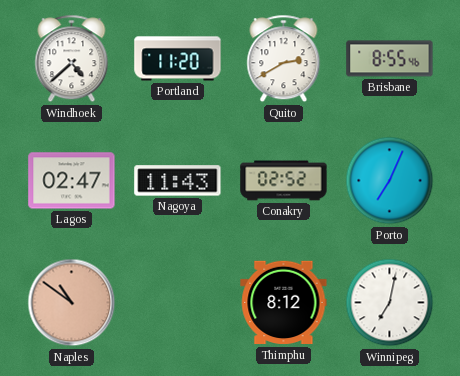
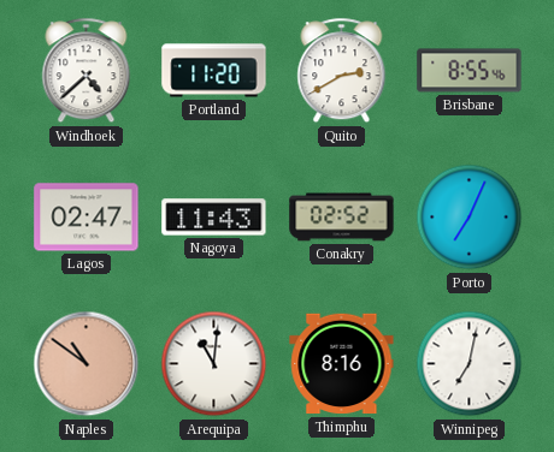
Arequipa: none -> 11:01 (214, 364)
Thimphu: 8:12 -> 8:16 (342, 364)
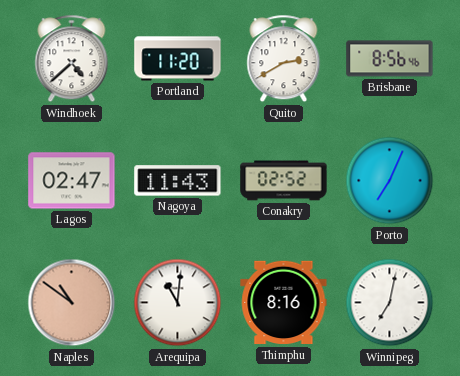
Brisbane: 8:55 -> 8:56 (390, 59)
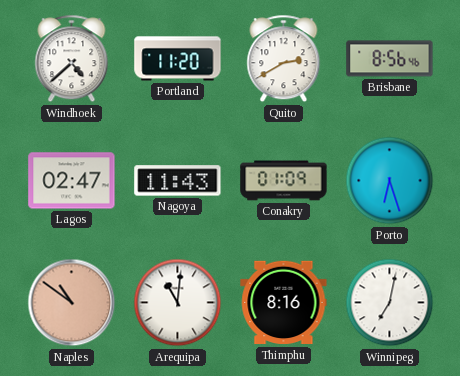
Conakry: 02:52 -> 01:09 (284, 181)
Porto: 7:04 -> 6:27 (390, 181)
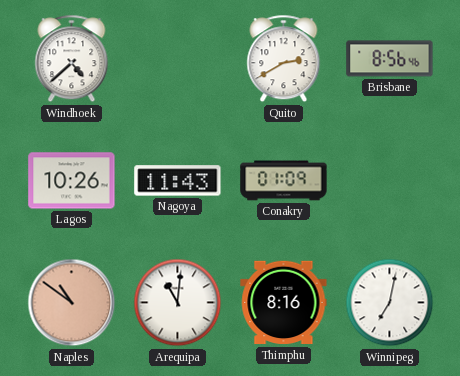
Portland: 11:20 -> none (178, 59)
Lagos: 02:47 -> 10:26 (72, 181)
Porto: 6:27 -> none (390, 181)
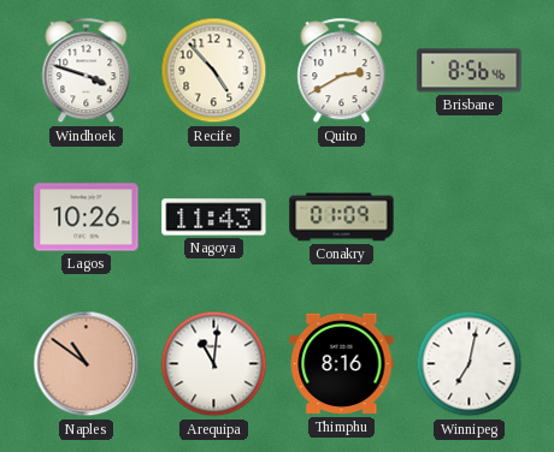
Windhoek: 4:38 -> 3:48 (87, 71)
Recife: none -> 4:53 (214, 71)
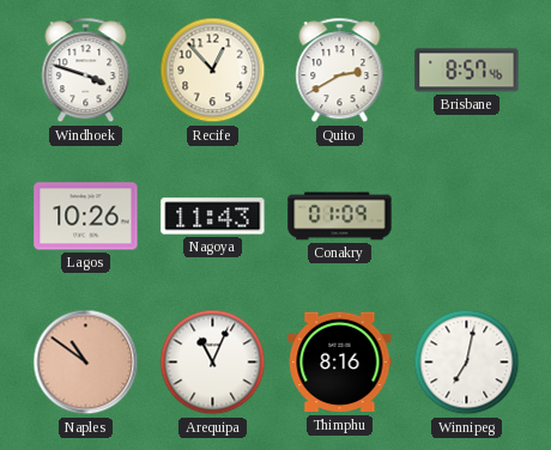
Recife: 4:53 -> 12:53 (213, 71)
Brisbane: 8:56 -> 8:57 (467, 71)
Arequipa: 11:01 -> 11:04 (213, 363)
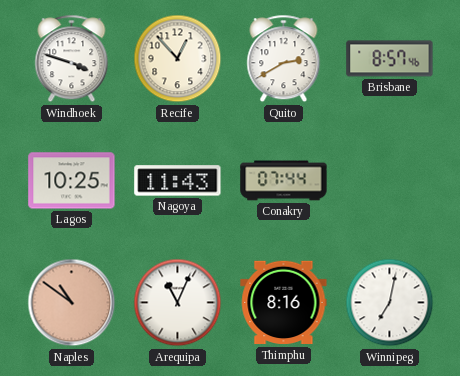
Lagos: 10:26 -> 10:25 (72, 181)
Conakry: 01:09 -> 07:44 (284, 181)
